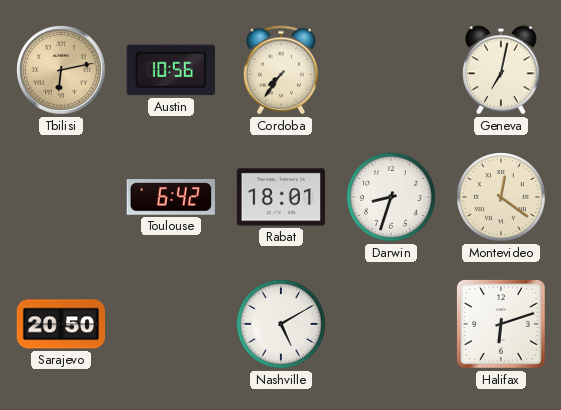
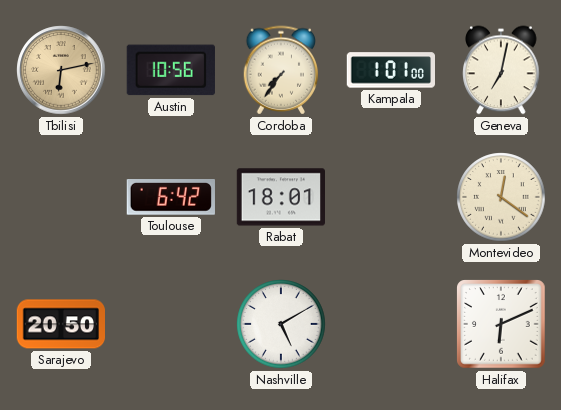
Kampala: none -> 1:01 (390, 70)
Darwin: 8:33 -> none (391, 197)
Halifax: 6:12 -> 6:11 (501, 324)
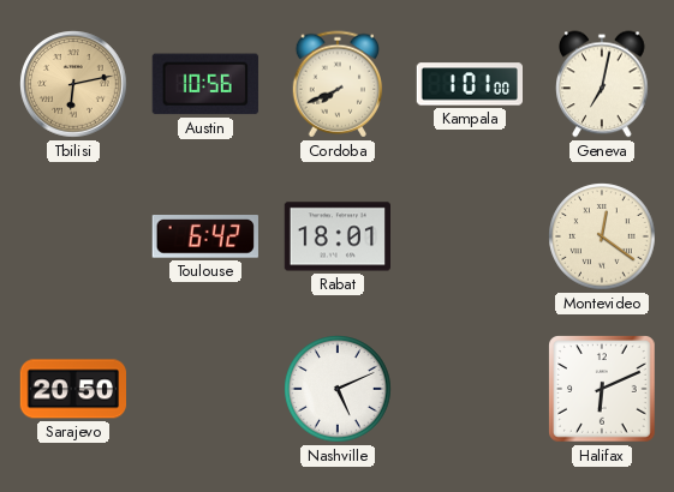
Cordoba: 7:36 -> 7:41 (338, 84)
Nashville: 5:10 -> 5:11 (338, 389)
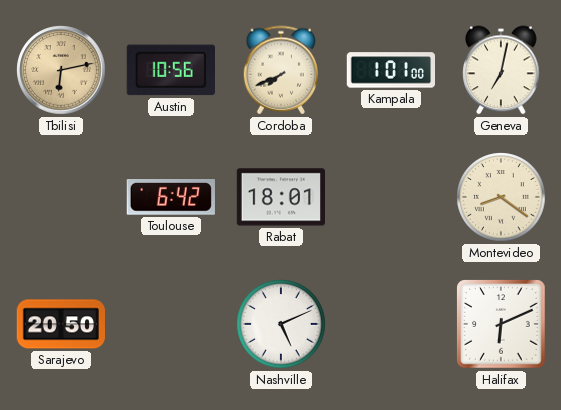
Montevideo: 12:21 -> 8:21 (501, 197)
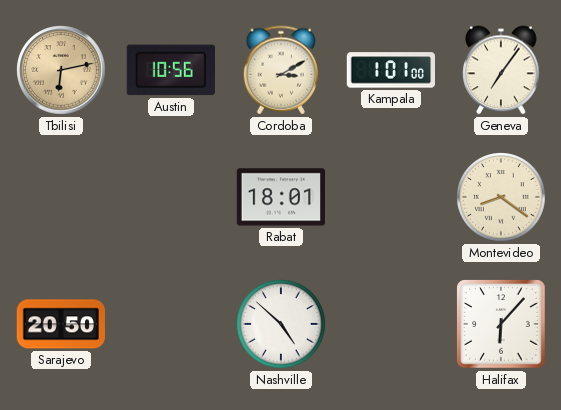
Cordoba: 7:41 -> 3:10 (281, 70)
Geneva: 7:02 -> 7:06 (501, 70)
Toulouse: 6:42 -> none (171, 198)
Nashville: 5:11 -> 4:52 (281, 324)
Halifax: 6:11 -> 6:07 (501, 324)
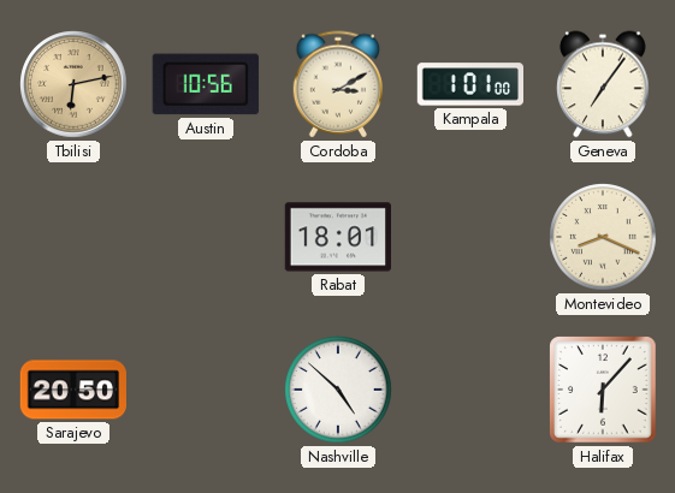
Montevideo: 8:21 -> 8:19 (603, 237)
